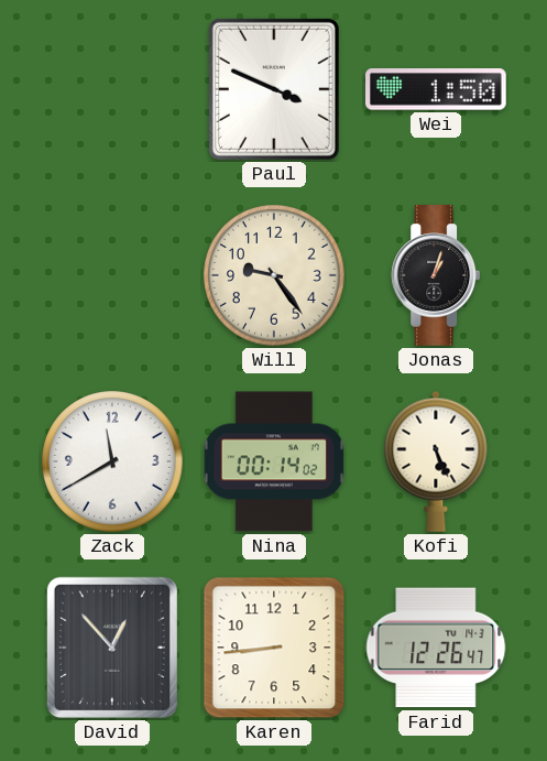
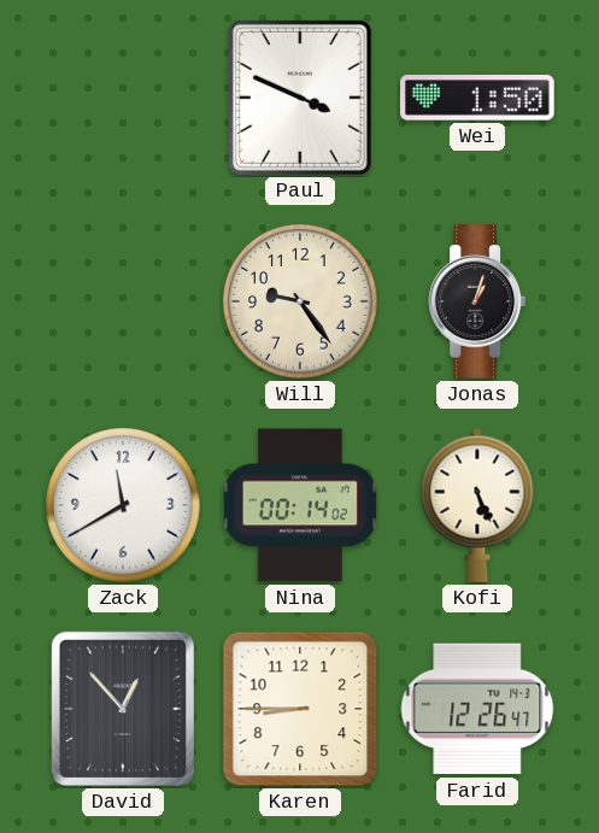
Karen: 8:44 -> 8:45 (300, 709)
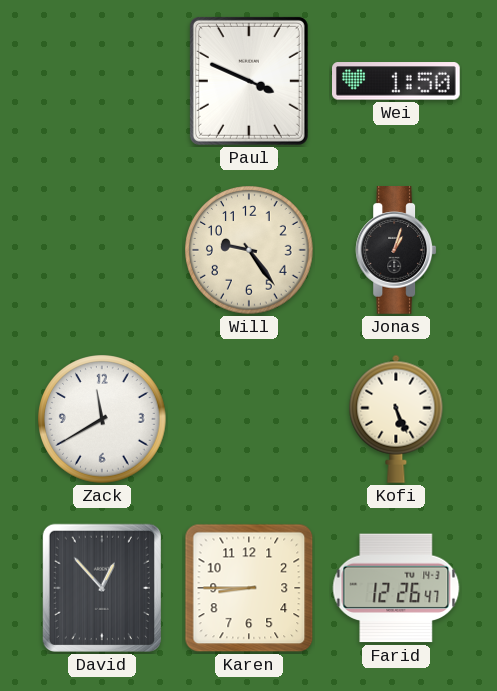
Nina: 00:14 -> none (300, 505)
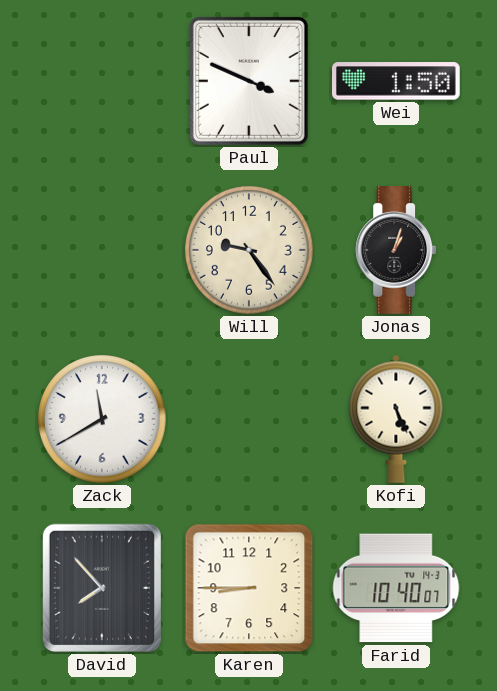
David: 12:53 -> 7:53 (102, 588)
Farid: 12:26 -> 10:40 (396, 588)
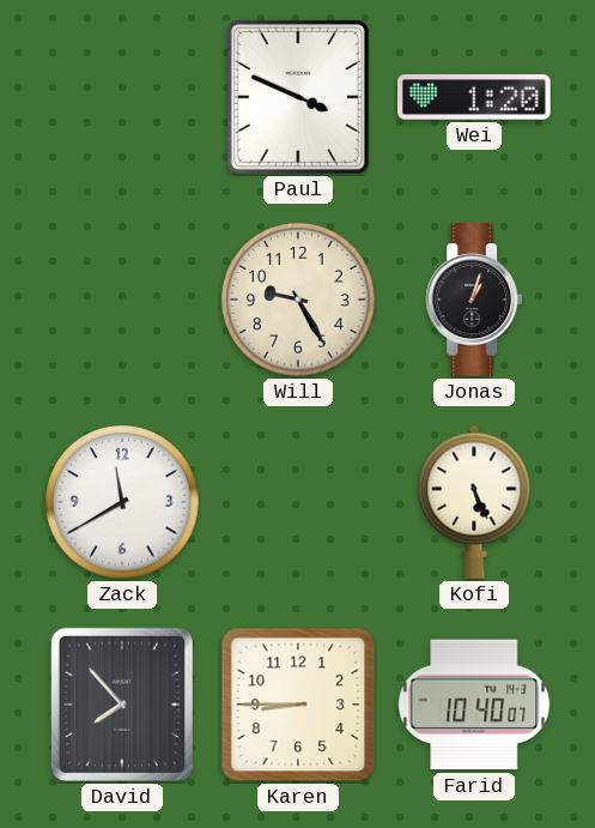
Wei: 1:50 -> 1:20 (475, 97)
Will: 9:24 -> 9:25 (298, 300)
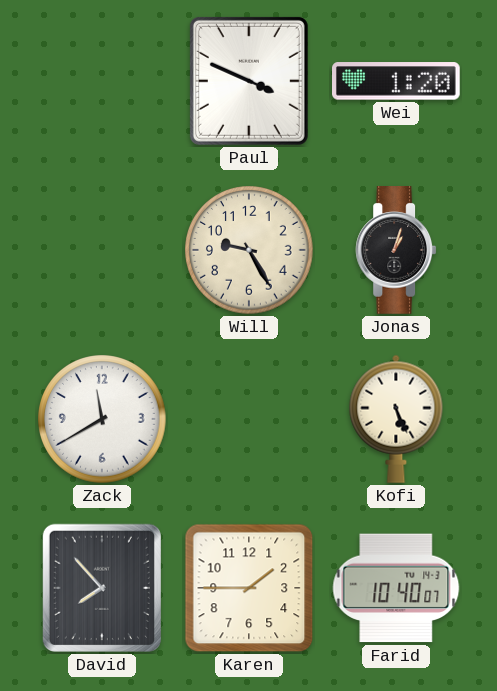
Karen: 8:45 -> 1:45 (249, 588)
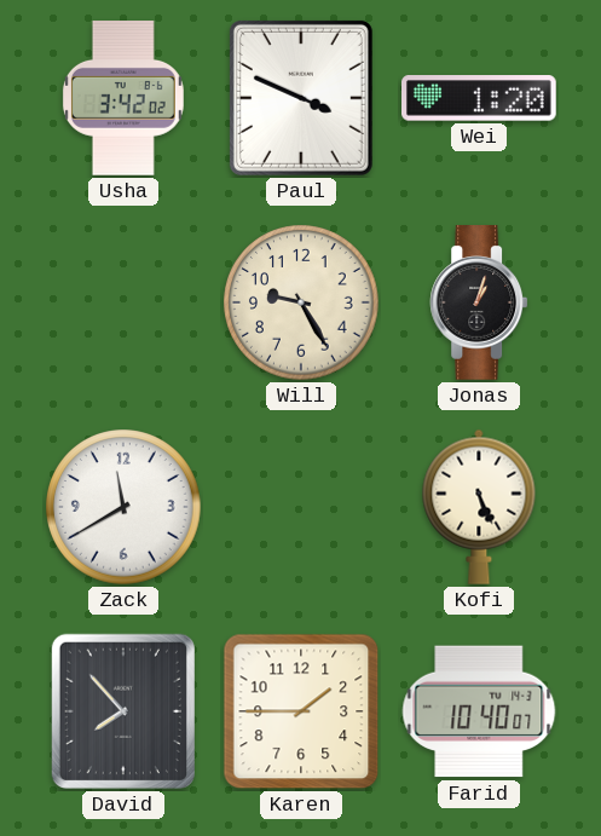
Usha: none -> 3:42 (123, 99)
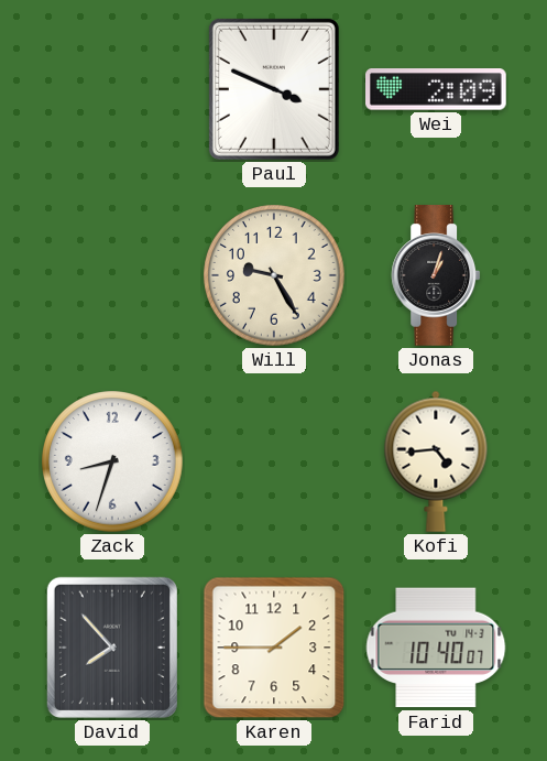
Usha: 3:42 -> none (123, 99)
Wei: 1:20 -> 2:09 (437, 89)
Zack: 11:40 -> 8:33 (112, 461)
Kofi: 5:26 -> 4:44 (436, 461)
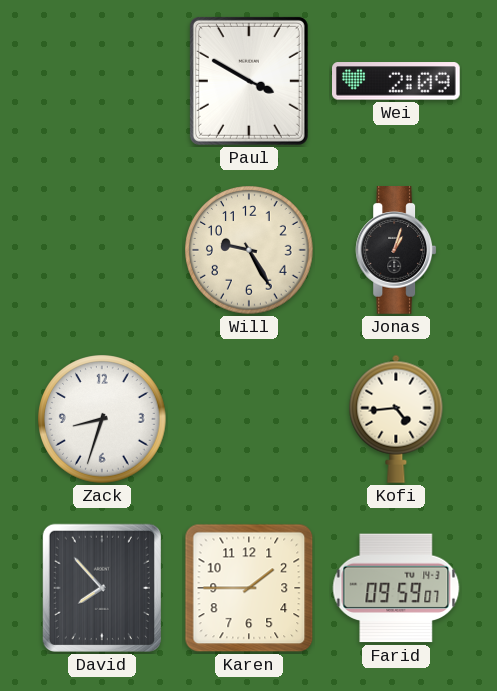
Paul: 3:49 -> 3:50 (249, 81)
Farid: 10:40 -> 09:59 (396, 588)
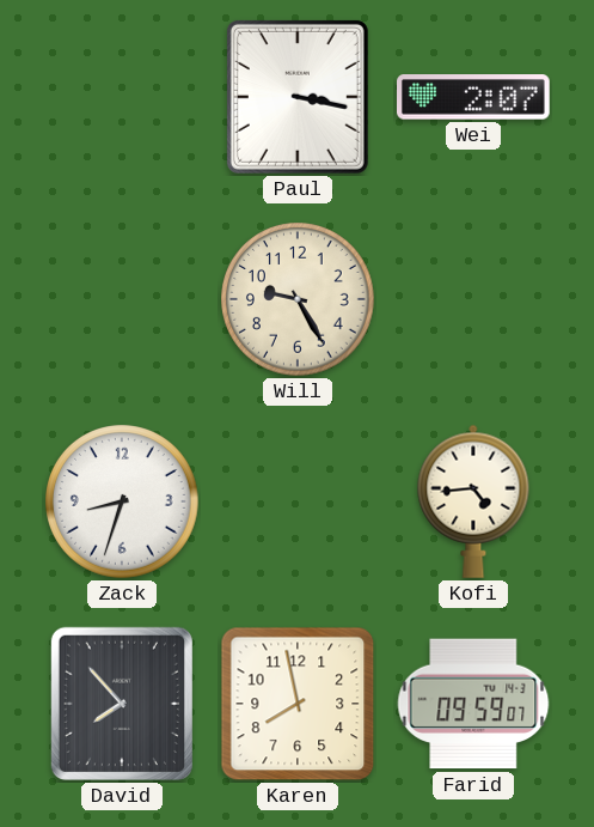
Paul: 3:50 -> 3:17 (298, 97)
Wei: 2:09 -> 2:07 (474, 97)
Jonas: 1:03 -> none (396, 251)
Karen: 1:45 -> 7:58 (298, 704)
